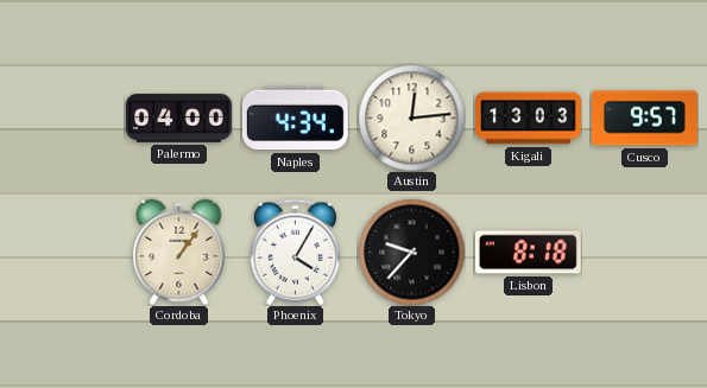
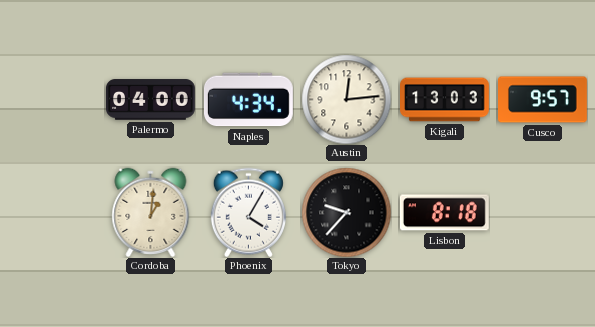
Cordoba: 1:06 -> 1:01 (151, 212)
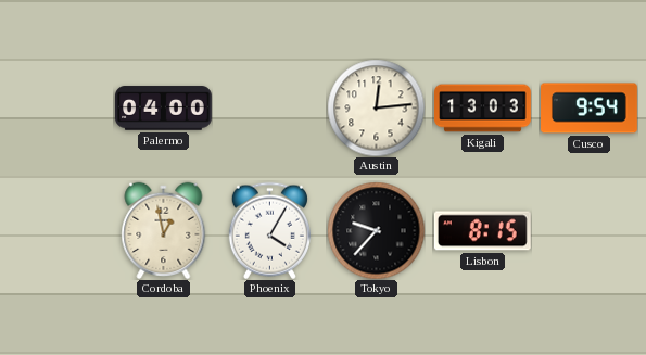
Naples: 4:34 -> none (248, 100)
Cusco: 9:57 -> 9:54 (590, 109)
Cordoba: 1:01 -> 12:58 (164, 230)
Lisbon: 8:18 -> 8:15 (482, 231)
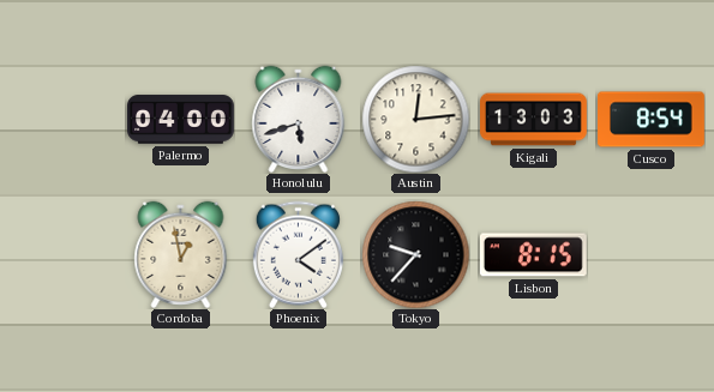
Honolulu: none -> 5:42 (299, 119)
Cusco: 9:54 -> 8:54 (652, 120)
Phoenix: 4:05 -> 4:09 (298, 254)
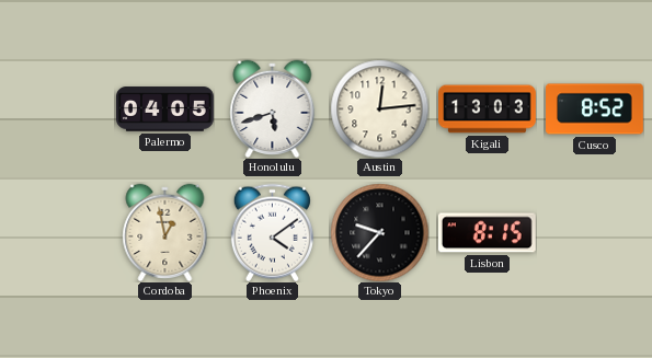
Palermo: 04:00 -> 04:05 (165, 109)
Cusco: 8:54 -> 8:52 (595, 109)
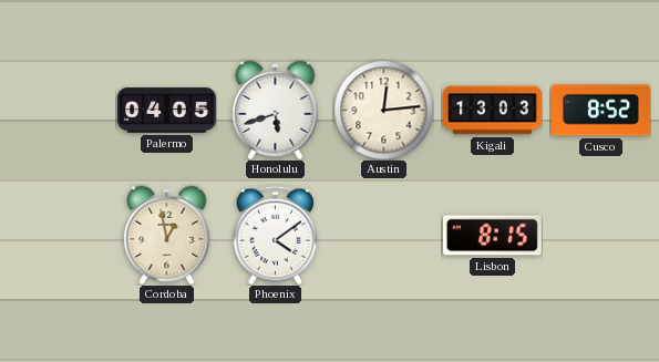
Tokyo: 9:37 -> none (379, 232)
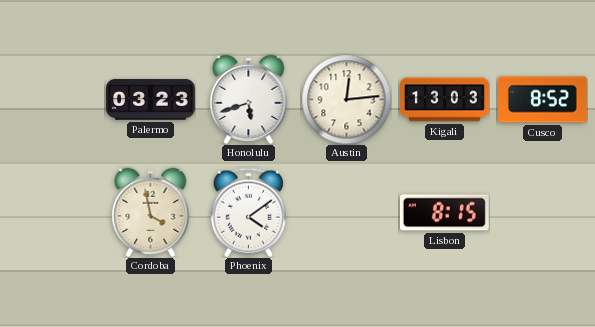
Palermo: 04:05 -> 03:23 (151, 100)
Cordoba: 12:58 -> 3:58 (151, 212)
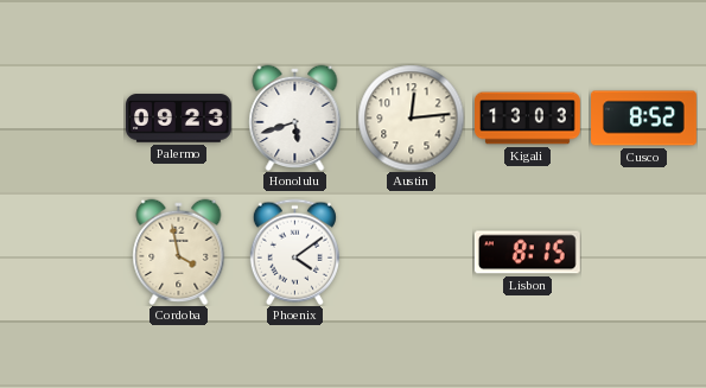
Palermo: 03:23 -> 09:23 (179, 119)
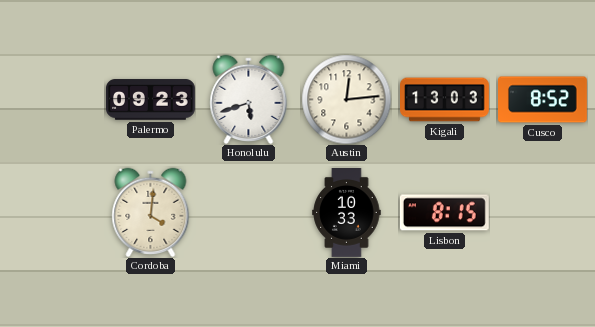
Cordoba: 3:58 -> 4:01 (151, 212)
Phoenix: 4:09 -> none (294, 252)
Miami: none -> 10:33 (347, 213)
